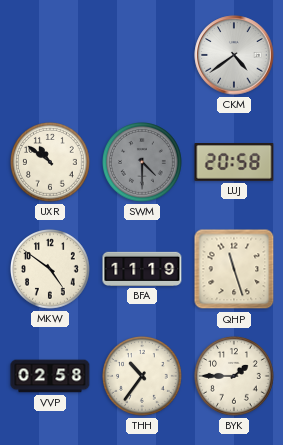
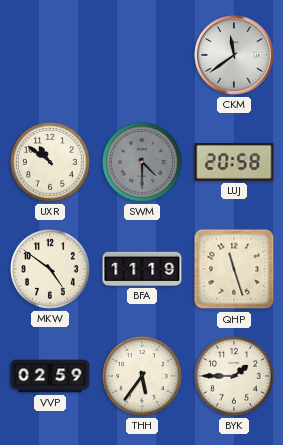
CKM: 4:39 -> 11:39 (234, 55)
VVP: 02:58 -> 02:59 (50, 376)
THH: 10:36 -> 5:36 (143, 377)
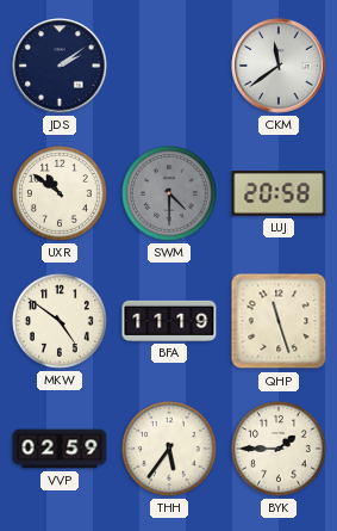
JDS: none -> 2:09 (60, 66)
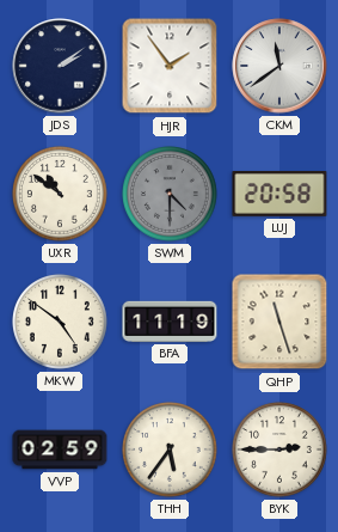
HJR: none -> 1:54 (170, 66)
BYK: 1:45 -> 2:45 (281, 451)
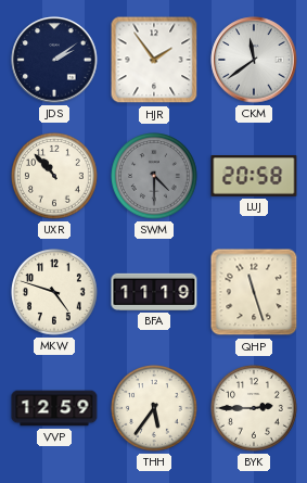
UXR: 10:51 -> 10:53 (55, 177)
MKW: 4:51 -> 4:48 (55, 293)
VVP: 02:59 -> 12:59 (54, 408)
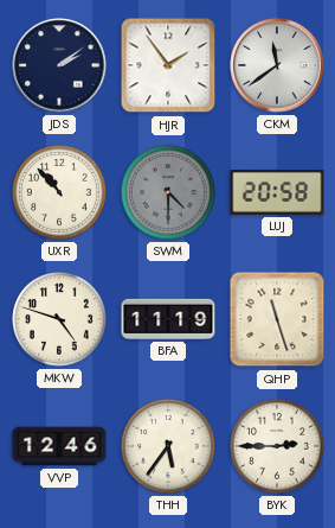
VVP: 12:59 -> 12:46 (59, 446)
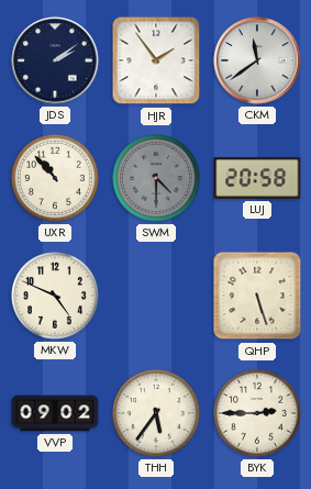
MKW: 4:48 -> 4:49 (56, 297)
BFA: 11:19 -> none (168, 319)
QHP: 11:27 -> 5:27 (257, 296)
VVP: 12:46 -> 09:02 (55, 413)
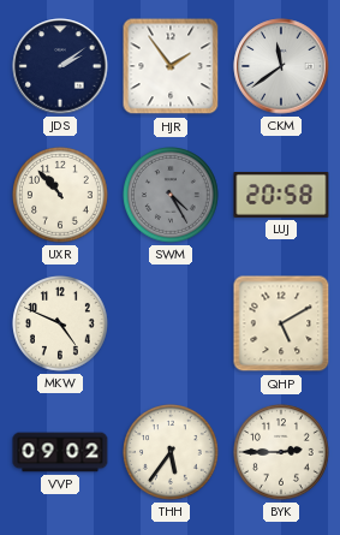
SWM: 4:30 -> 4:25 (172, 196)
QHP: 5:27 -> 5:10 (281, 323)
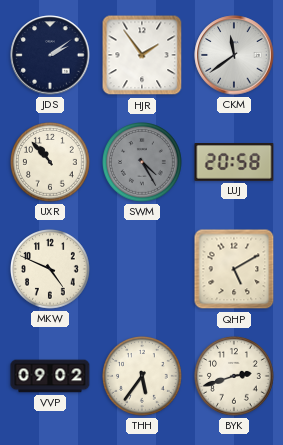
BYK: 2:45 -> 2:42 (235, 377)
